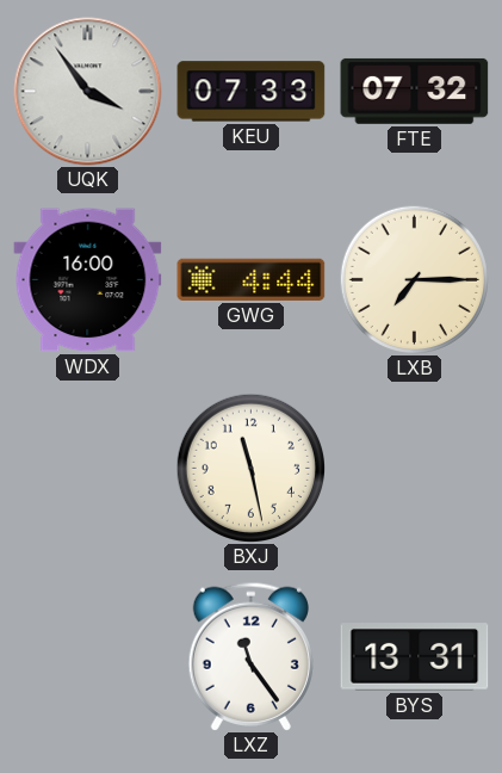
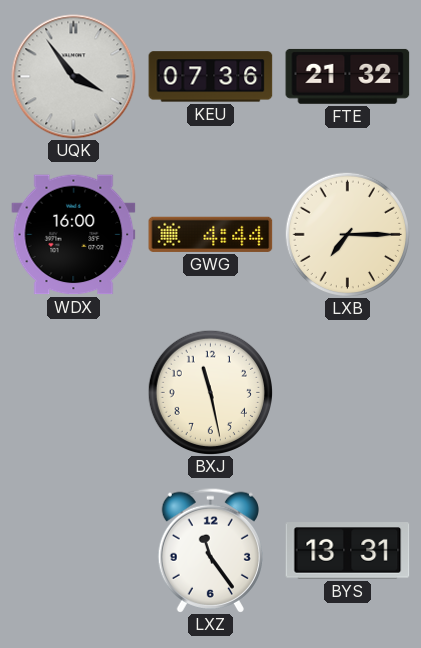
KEU: 07:33 -> 07:36 (211, 77)
FTE: 07:32 -> 21:32 (348, 76)
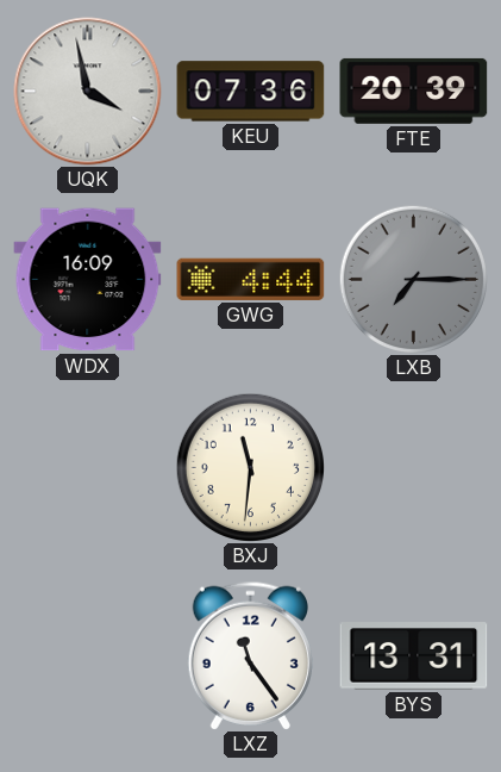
UQK: 3:54 -> 3:58 (88, 92)
FTE: 21:32 -> 20:39 (414, 91)
WDX: 16:00 -> 16:09 (88, 280)
LXB dial: cream -> grey (413, 279)
BXJ: 11:28 -> 11:31 (250, 467)
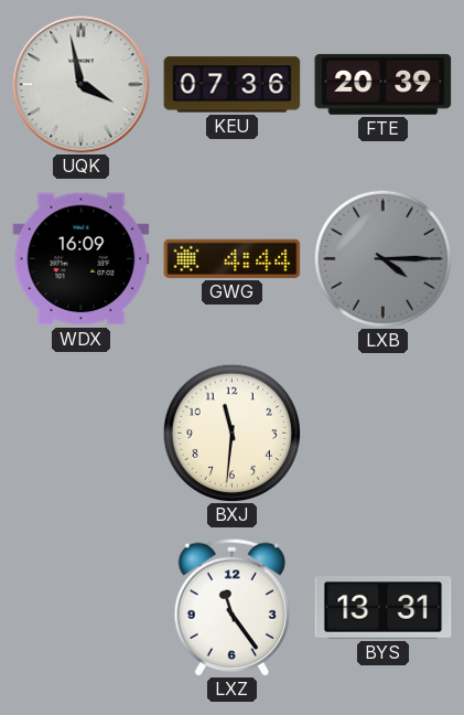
LXB: 7:15 -> 4:15 (382, 258)
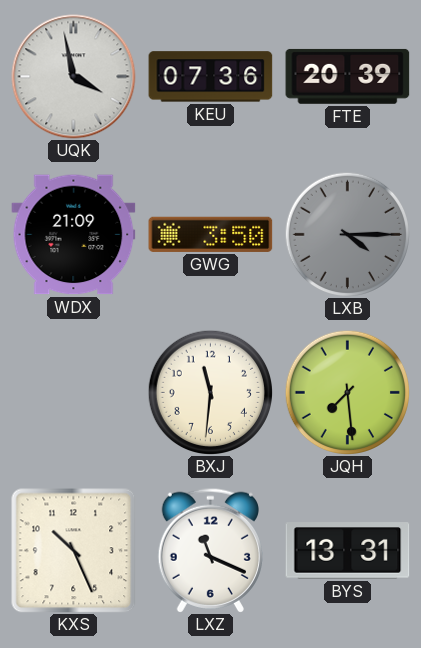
WDX: 16:09 -> 21:09 (74, 235)
GWG: 4:44 -> 3:50 (211, 234)
JQH: none -> 7:29 (347, 392)
KXS: none -> 10:26 (74, 551)
LXZ: 11:24 -> 11:19 (210, 550)
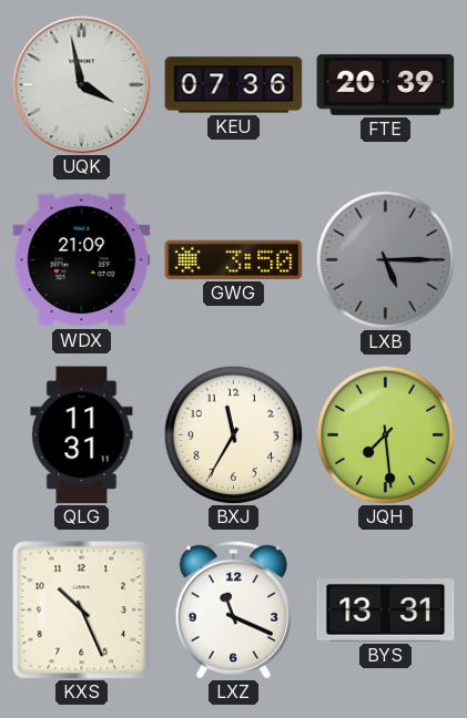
LXB: 4:15 -> 5:15 (385, 259)
QLG: none -> 11:31 (82, 435)
BXJ: 11:31 -> 11:35 (233, 434)
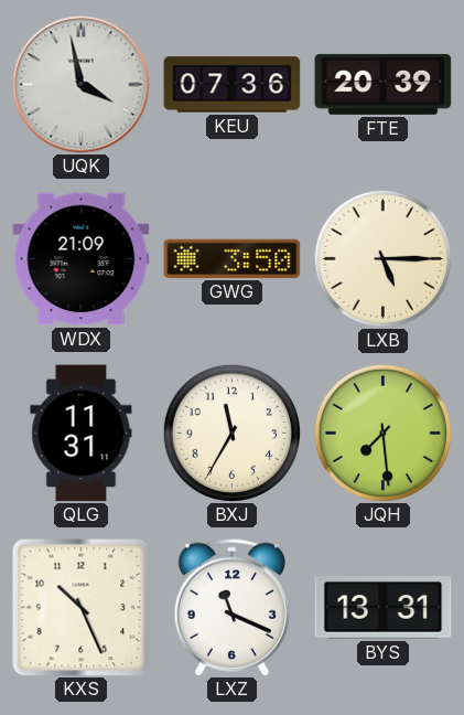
LXB dial: grey -> cream (382, 258)
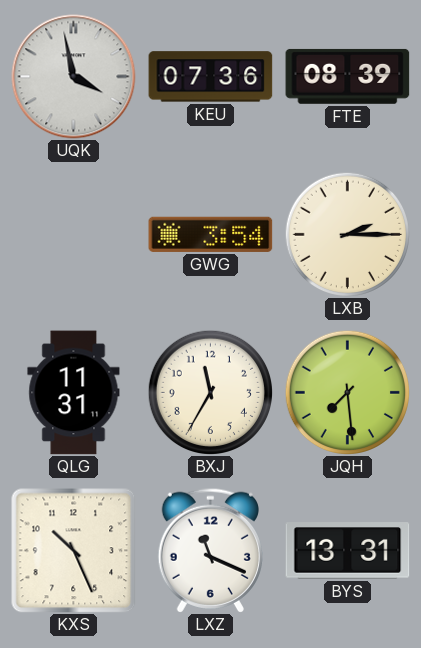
FTE: 20:39 -> 08:39 (348, 76)
WDX: 21:09 -> none (82, 259)
GWG: 3:50 -> 3:54 (211, 234)
LXB: 5:15 -> 2:15 (347, 234)
